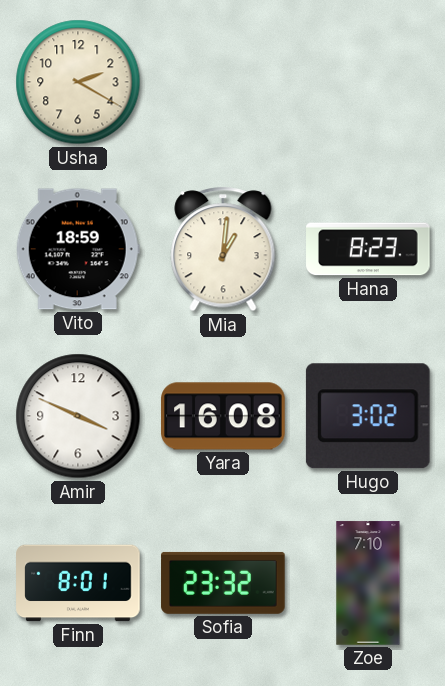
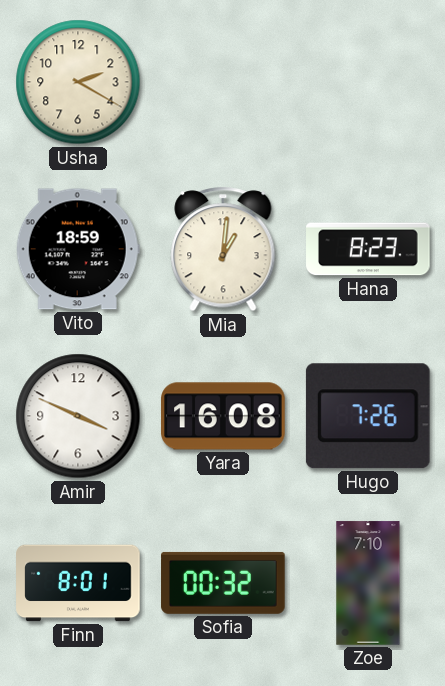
Hugo: 3:02 -> 7:26 (368, 416)
Sofia: 23:32 -> 00:32 (223, 583)
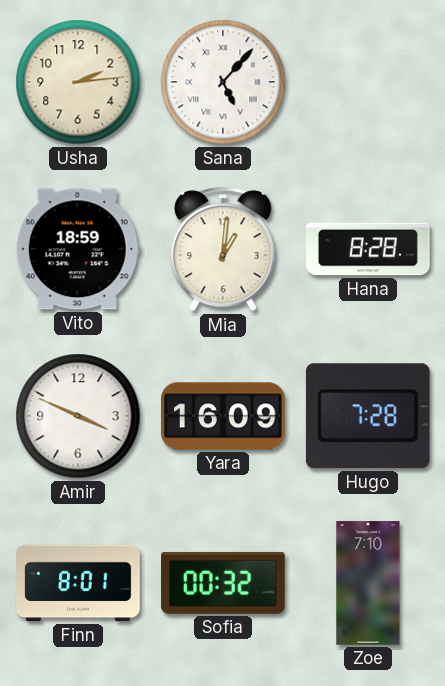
Usha: 2:20 -> 2:14 (78, 82)
Sana: none -> 5:07 (223, 82)
Hana: 8:23 -> 8:28 (368, 249)
Yara: 16:08 -> 16:09 (223, 416)
Hugo: 7:26 -> 7:28 (368, 416)
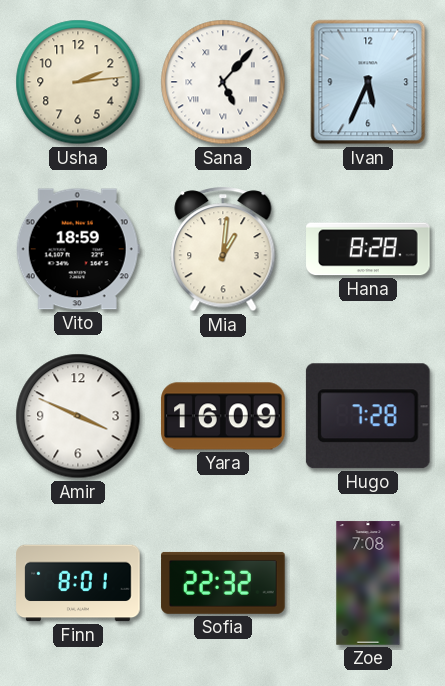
Ivan: none -> 5:34 (368, 82)
Sofia: 00:32 -> 22:32 (223, 583)
Zoe: 7:10 -> 7:08 (368, 583)
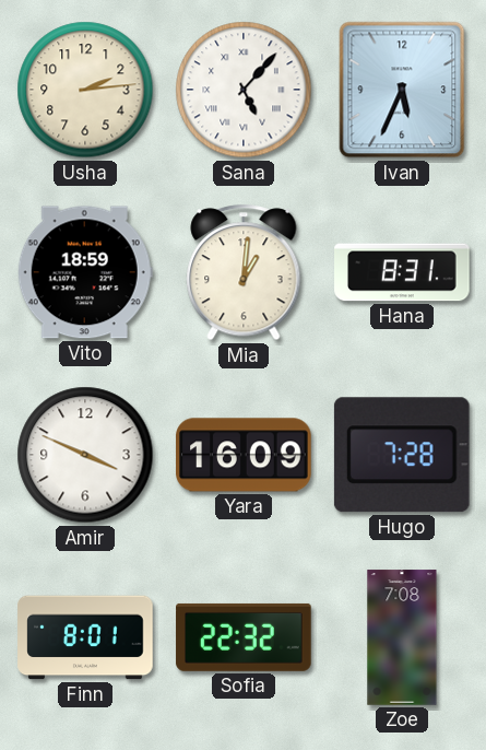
Hana: 8:28 -> 8:31 (402, 272)
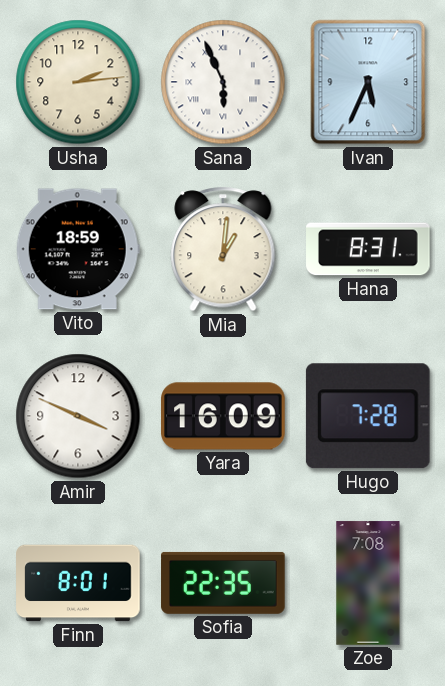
Sana: 5:07 -> 5:56 (223, 82)
Sofia: 22:32 -> 22:35 (223, 583)
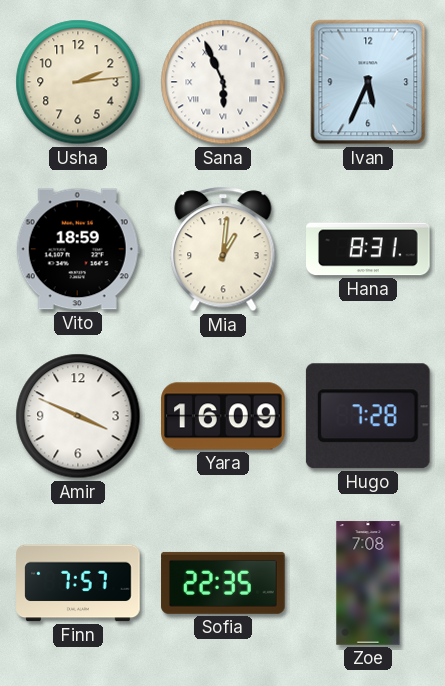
Finn: 8:01 -> 7:57 (78, 583)
